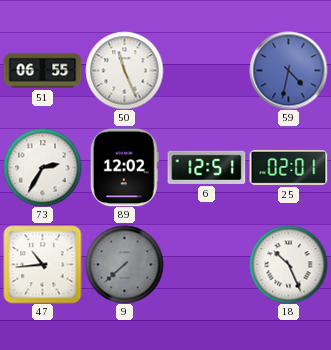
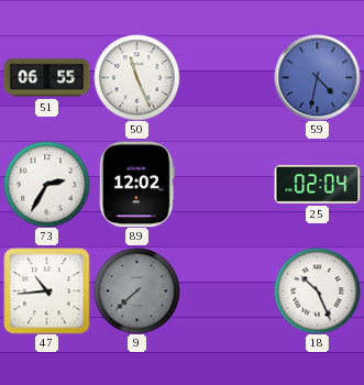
6: 12:51 -> none (206, 167)
25: 02:01 -> 02:04 (317, 184)
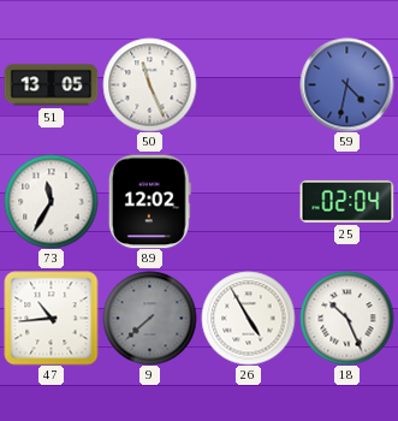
51: 06:55 -> 13:05 (51, 85)
73: 2:35 -> 11:35 (51, 201)
26: none -> 4:55 (248, 318)
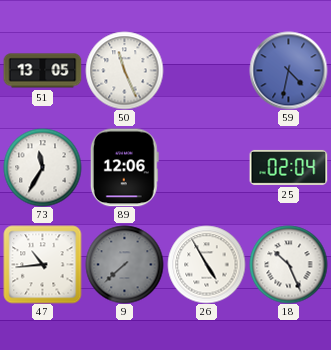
89: 12:02 -> 12:06 (124, 167)
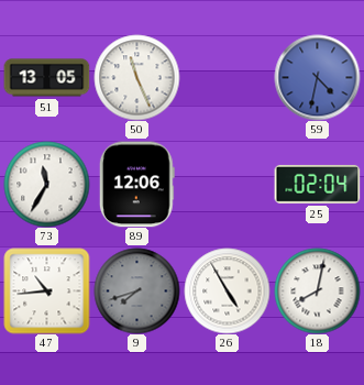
9: 7:38 -> 7:42 (136, 290)
18: 10:26 -> 8:02 (317, 290)
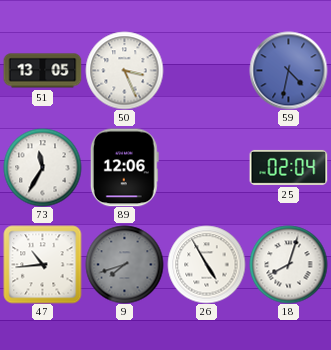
50: 11:26 -> 3:26 (124, 70)
18: 8:02 -> 8:03 (288, 264)
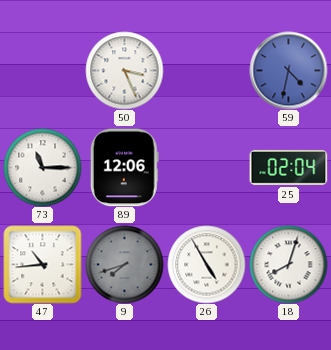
51: 13:05 -> none (42, 71)
73: 11:35 -> 11:15 (42, 167)
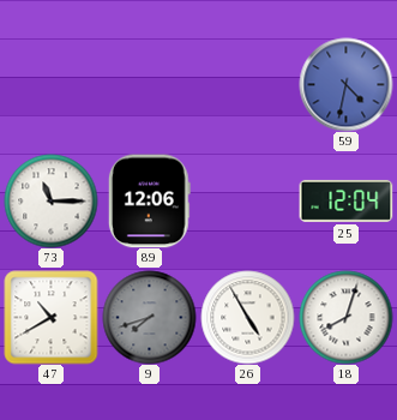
50: 3:26 -> none (124, 70)
25: 02:04 -> 12:04 (345, 200)
47: 10:44 -> 10:40 (50, 317)
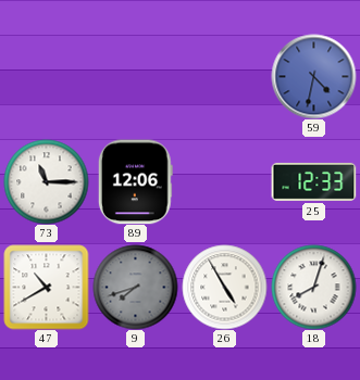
25: 12:04 -> 12:33 (313, 181)
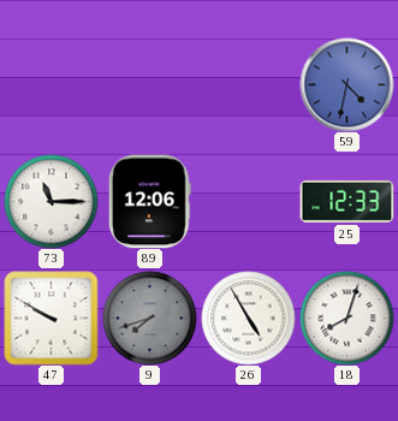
47: 10:40 -> 9:50 (51, 318)
